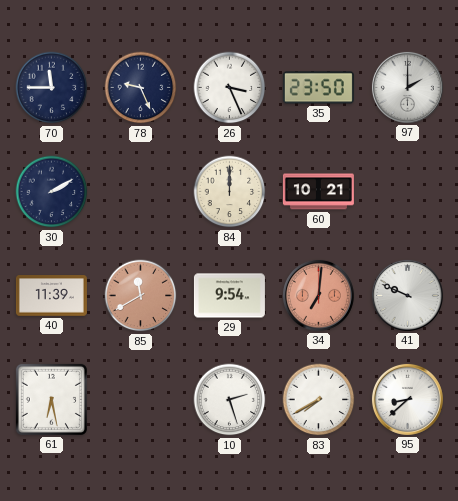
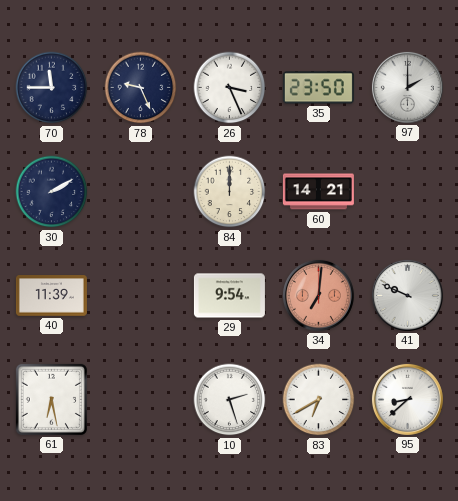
60: 10:21 -> 14:21 (318, 192)
85: 11:40 -> none (141, 296)
83: 7:40 -> 6:40 (319, 400)
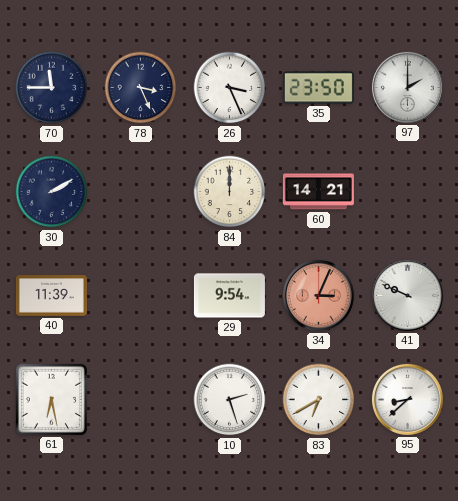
78: 9:26 -> 3:26 (141, 88)
34: 7:01 -> 3:04 (318, 295)
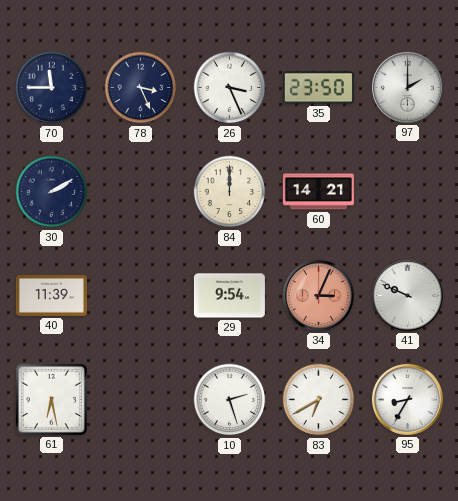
95: 8:38 -> 8:35 (407, 399)
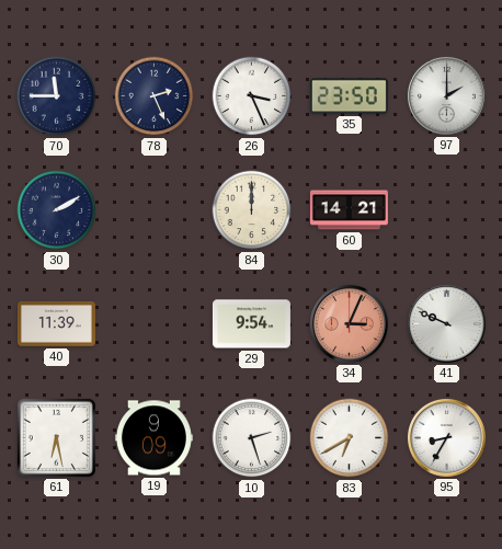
78: 3:26 -> 2:26 (155, 96)
19: none -> 9:09 (153, 438)
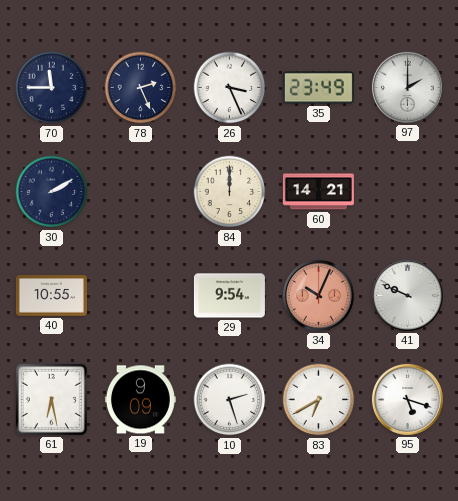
35: 23:50 -> 23:49 (318, 88)
40: 11:39 -> 10:55 (51, 296)
34: 3:04 -> 10:04 (318, 295)
95: 8:35 -> 5:18 (407, 399)
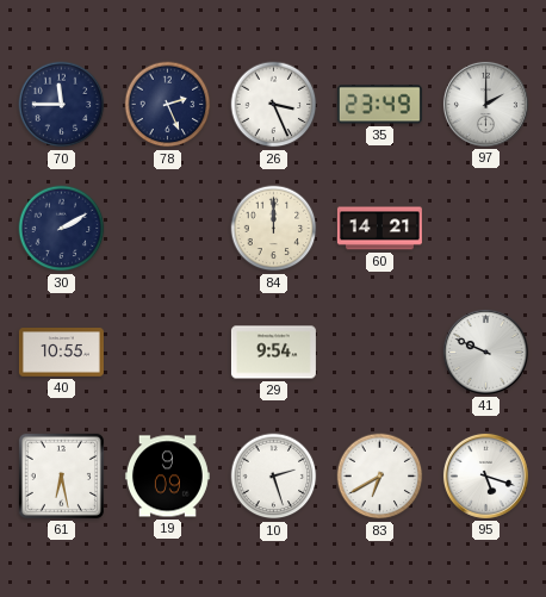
34: 10:04 -> none (318, 295)
